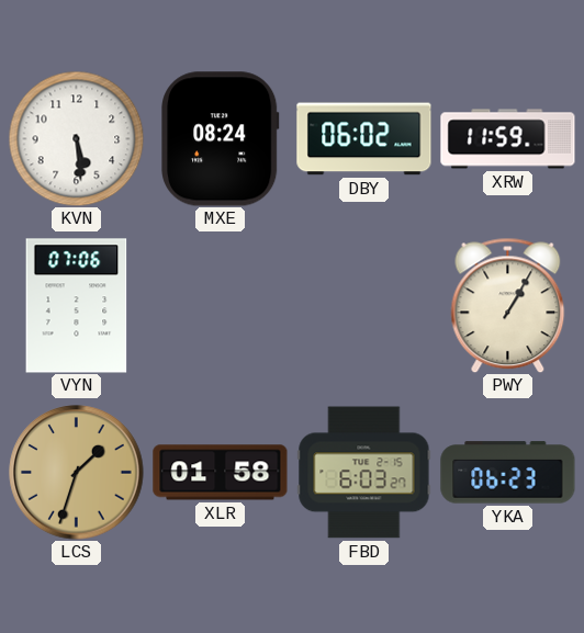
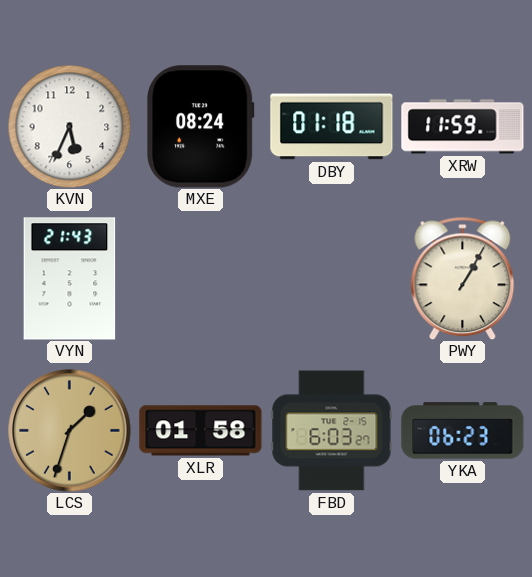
KVN: 5:29 -> 5:34 (69, 126)
DBY: 06:02 -> 01:18 (332, 127)
VYN: 07:06 -> 21:43 (70, 279)
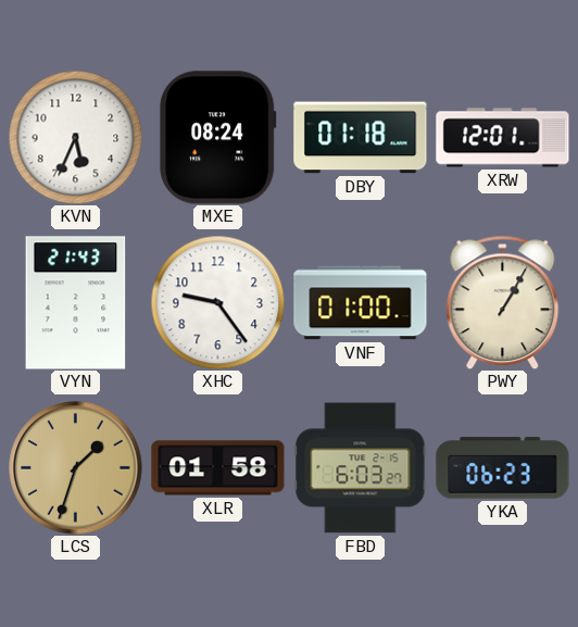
XRW: 11:59 -> 12:01 (503, 138)
XHC: none -> 9:24 (217, 302)
VNF: none -> 01:00 (361, 303)
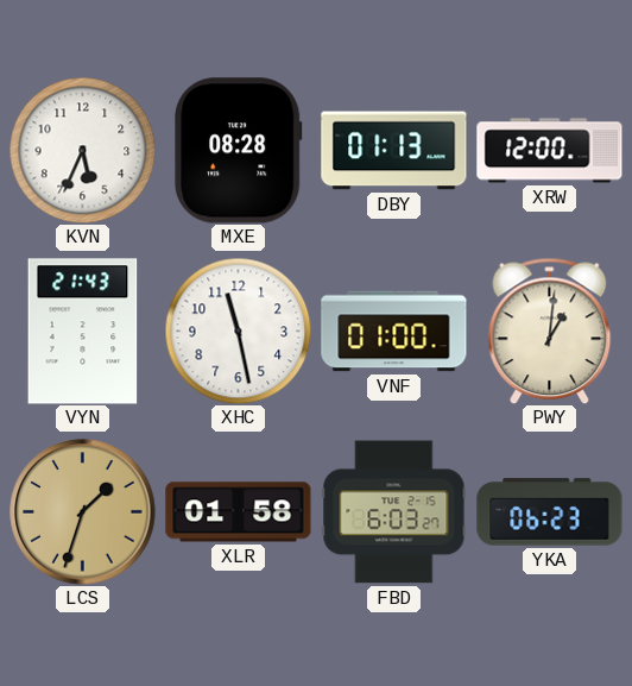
MXE: 08:24 -> 08:28 (239, 151)
DBY: 01:18 -> 01:13 (394, 151)
XRW: 12:01 -> 12:00 (550, 151)
XHC: 9:24 -> 11:28 (238, 331)
PWY: 1:05 -> 1:01 (550, 331)
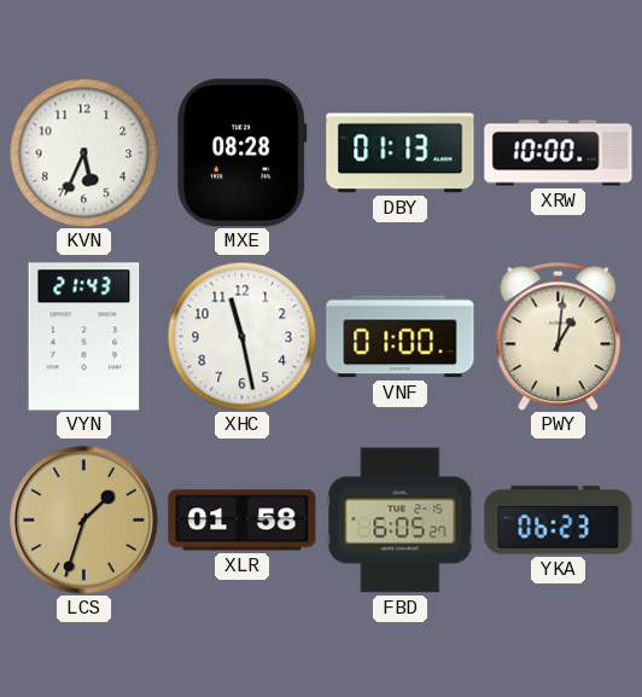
XRW: 12:00 -> 10:00 (559, 153)
FBD: 6:03 -> 6:05 (401, 521)
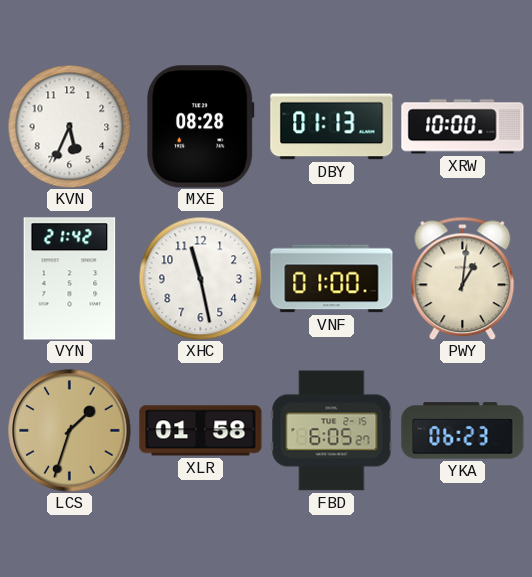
VYN: 21:43 -> 21:42 (70, 279)
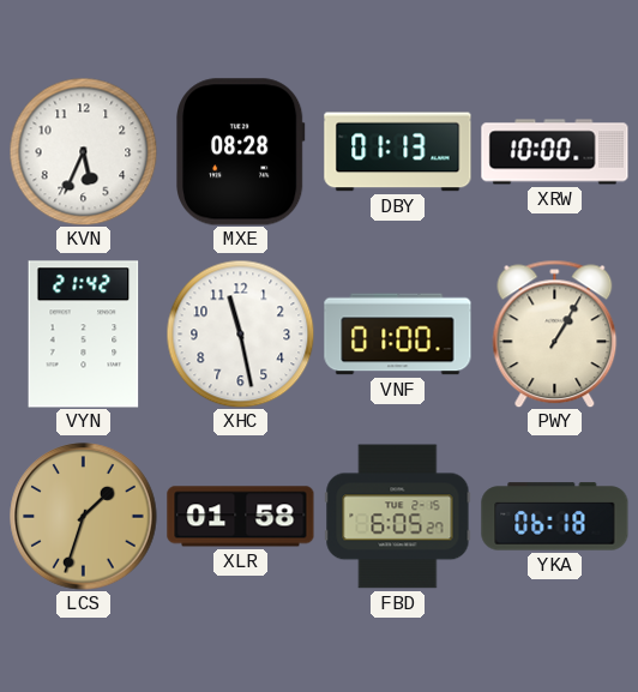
PWY: 1:01 -> 1:05 (555, 333)
YKA: 06:23 -> 06:18 (555, 517)
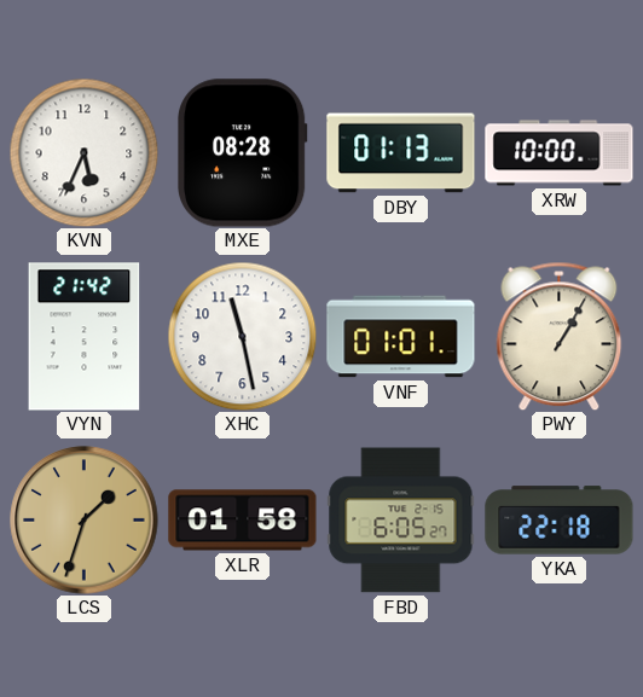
VNF: 01:00 -> 01:01 (401, 337)
YKA: 06:18 -> 22:18 (560, 521)
